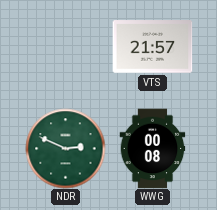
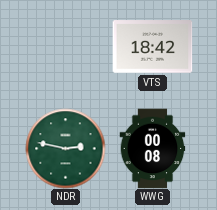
VTS: 21:57 -> 18:42 (152, 47)
NDR: 2:49 -> 2:47 (65, 148)
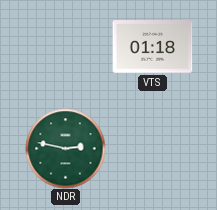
VTS: 18:42 -> 01:18 (152, 47)
WWG: 00:08 -> none (153, 148)
